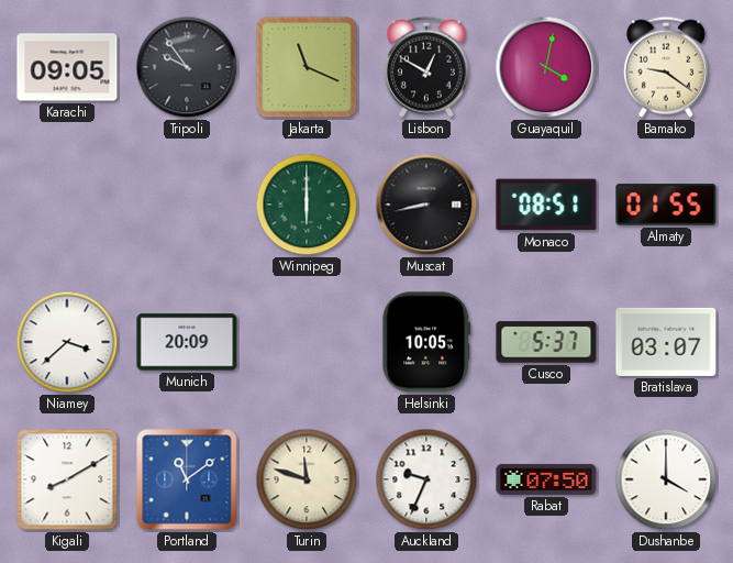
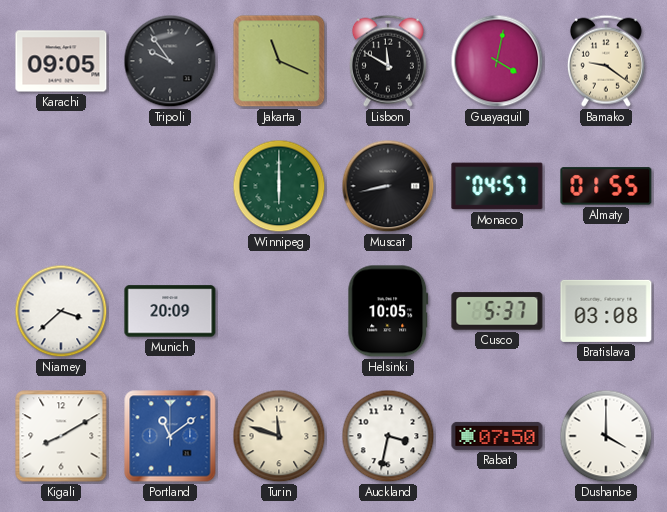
Lisbon: 12:50 -> 11:50 (388, 61)
Monaco: 08:51 -> 04:57 (497, 186)
Bratislava: 03:07 -> 03:08 (606, 311)
Auckland: 9:34 -> 3:32 (388, 436)
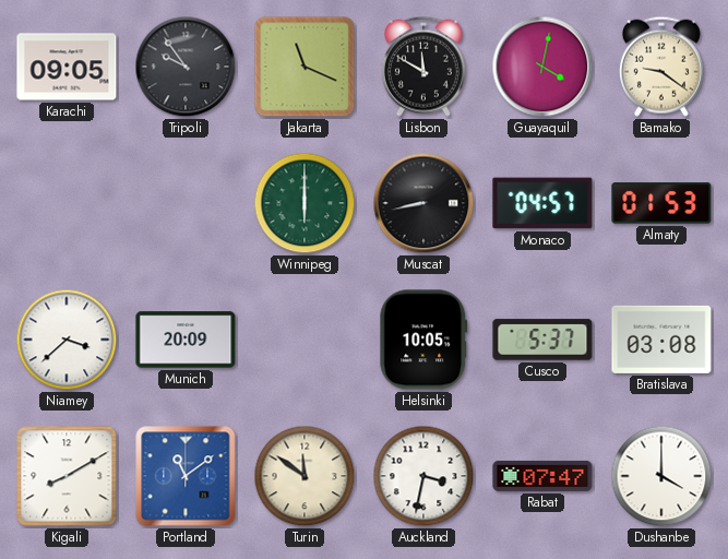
Almaty: 01:55 -> 01:53 (661, 203)
Turin: 11:48 -> 11:51 (305, 476)
Rabat: 07:50 -> 07:47 (542, 476)
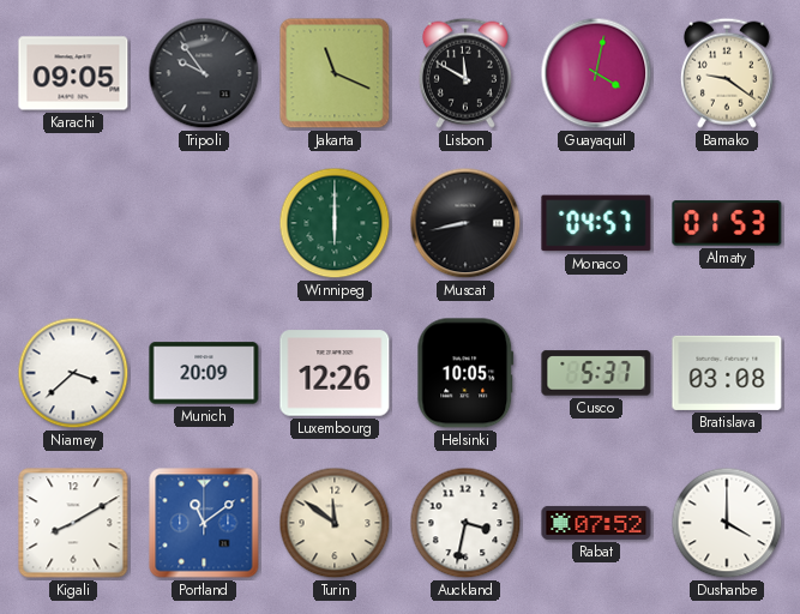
Luxembourg: none -> 12:26 (335, 373)
Rabat: 07:47 -> 07:52 (596, 523)
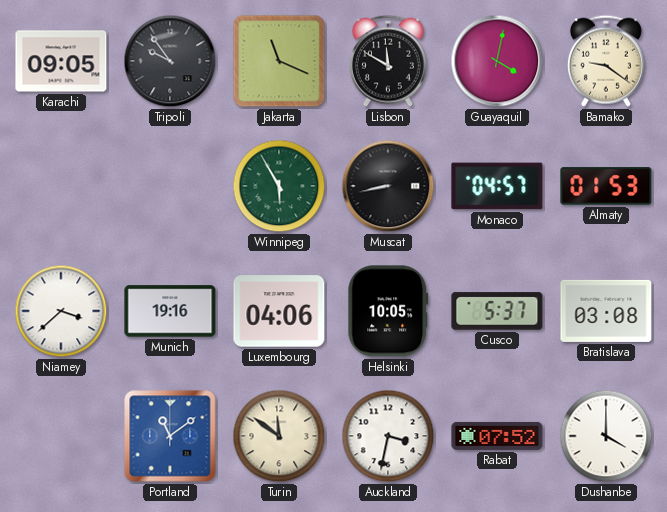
Winnipeg: 6:00 -> 5:55 (279, 186)
Munich: 20:09 -> 19:16 (170, 311)
Luxembourg: 12:26 -> 04:06 (279, 311)
Kigali: 8:10 -> none (73, 523)
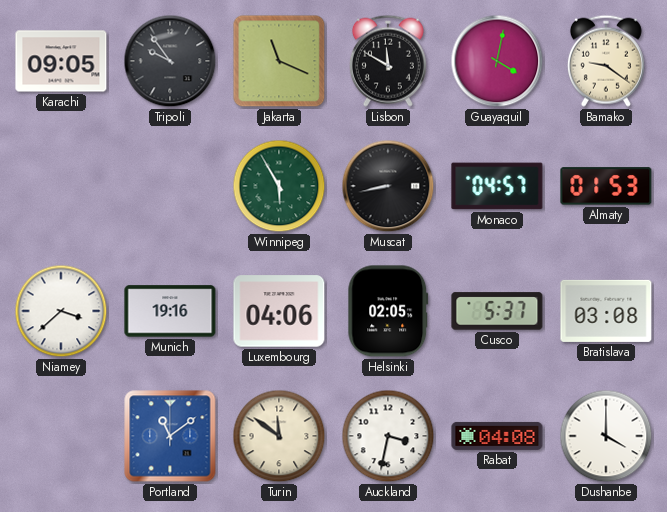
Helsinki: 10:05 -> 02:05 (388, 311)
Rabat: 07:52 -> 04:08 (497, 436)
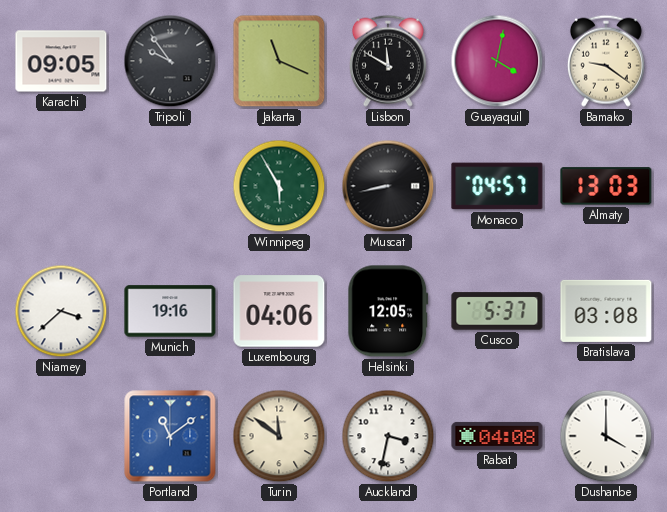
Almaty: 01:53 -> 13:03 (606, 186)
Helsinki: 02:05 -> 12:05 (388, 311)
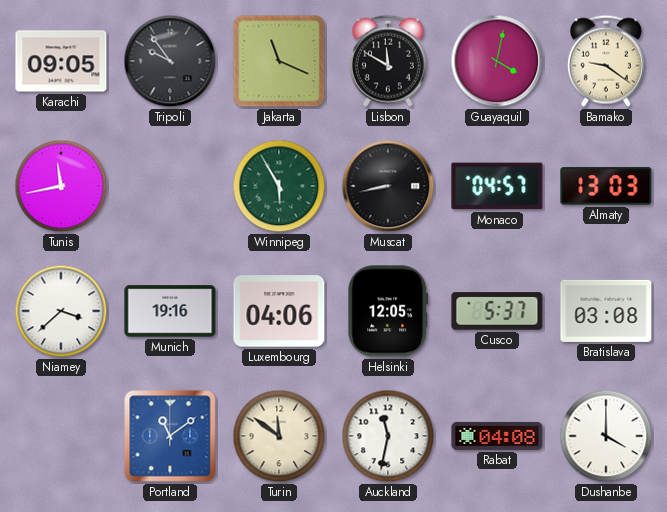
Tunis: none -> 11:43 (61, 186)
Auckland: 3:32 -> 11:32 (388, 436)
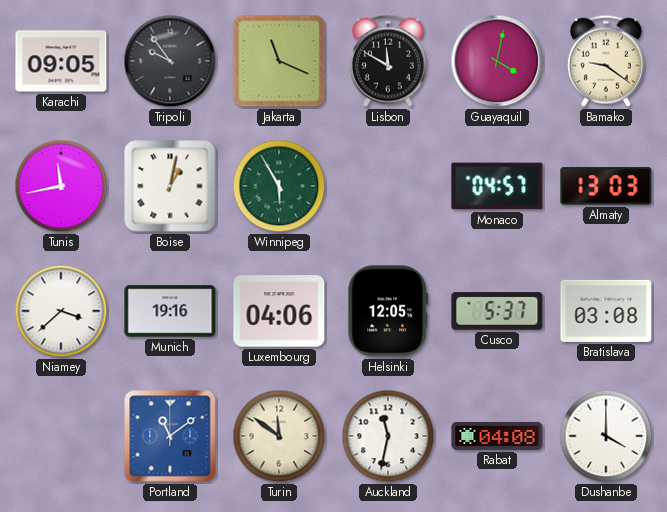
Boise: none -> 1:02 (170, 186)
Muscat: 8:43 -> none (388, 186)
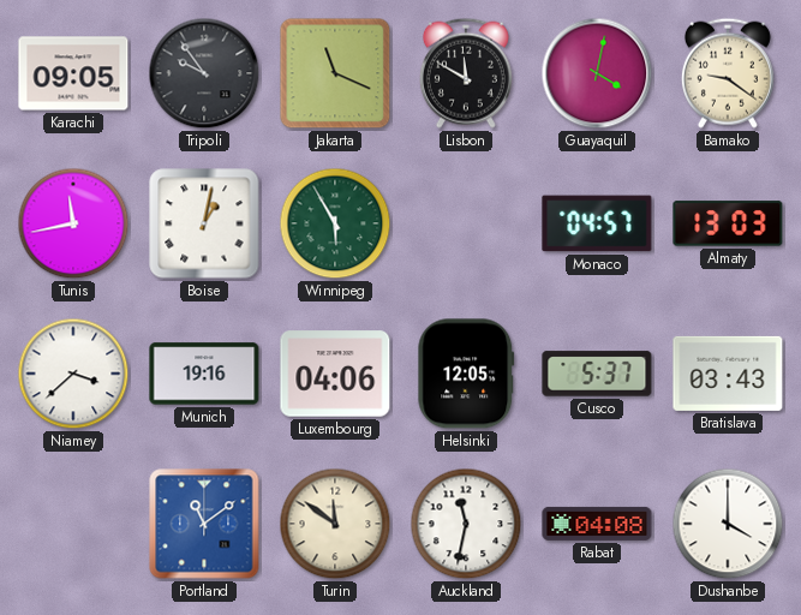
Bratislava: 03:08 -> 03:43 (728, 374)
